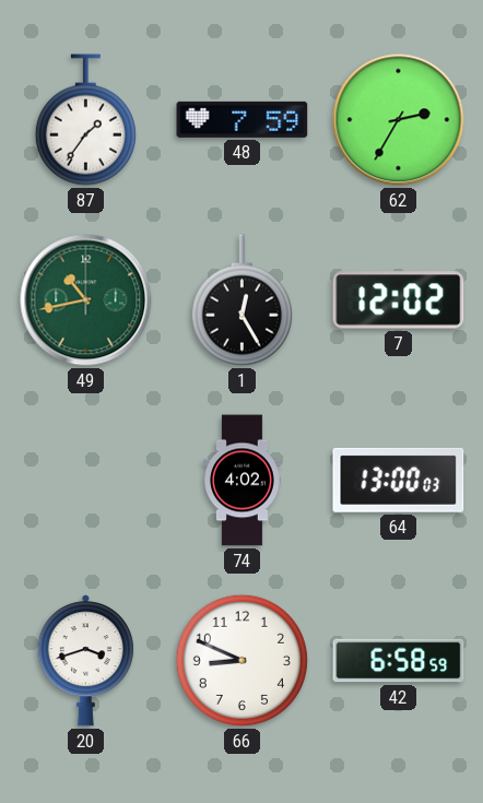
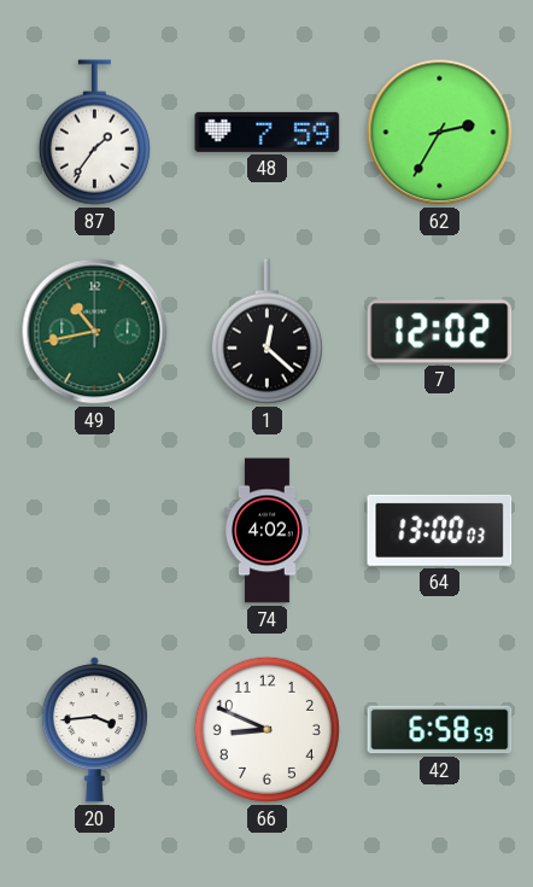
1: 12:25 -> 12:22 (266, 332)
20: 3:42 -> 3:44 (94, 730)
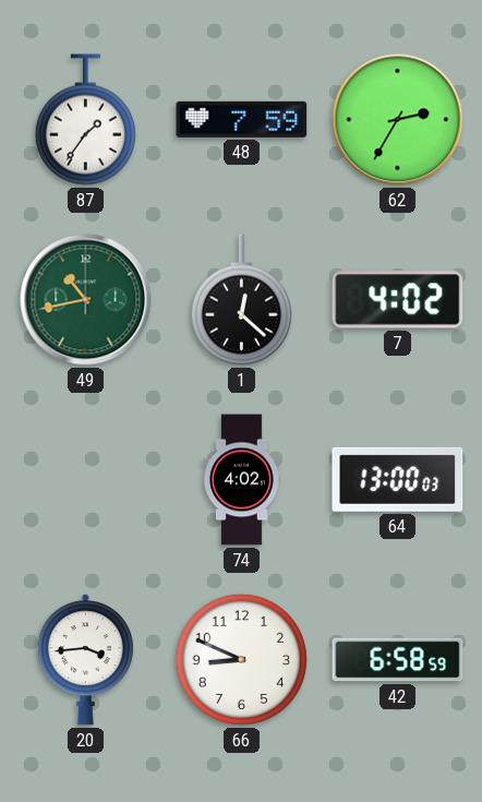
7: 12:02 -> 4:02 (398, 300)
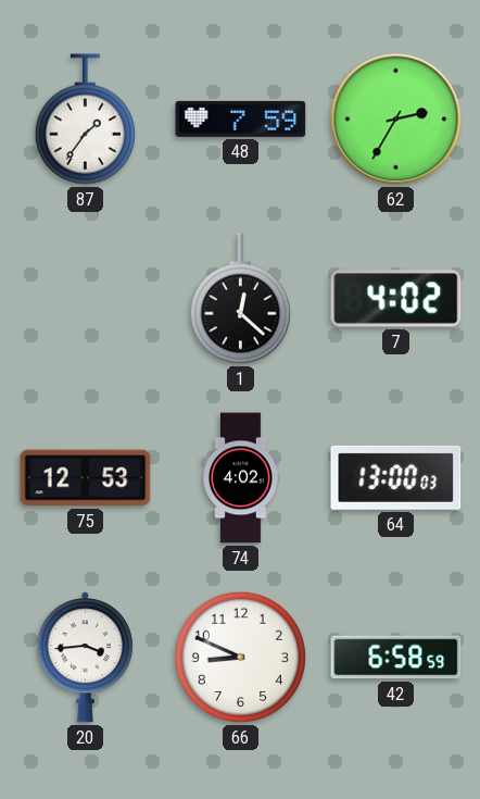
49: 10:43 -> none (86, 300)
75: none -> 12:53 (86, 478)
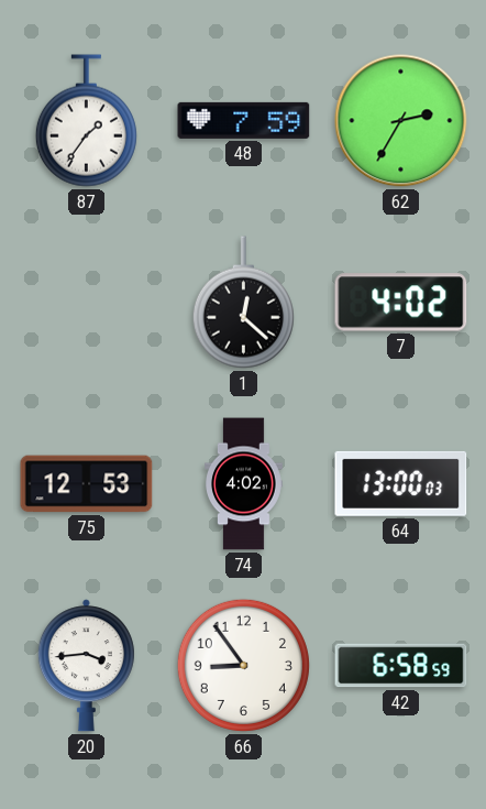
66: 8:49 -> 8:54 (243, 665)
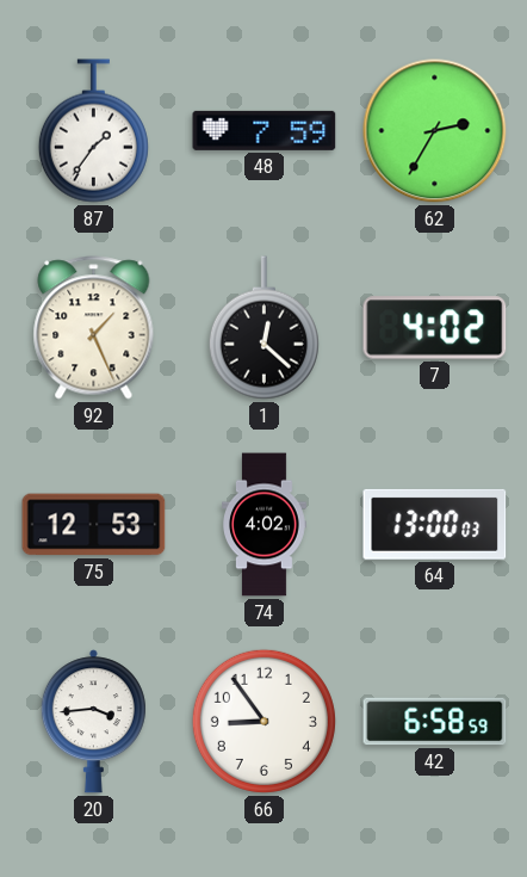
92: none -> 1:26 (94, 328)
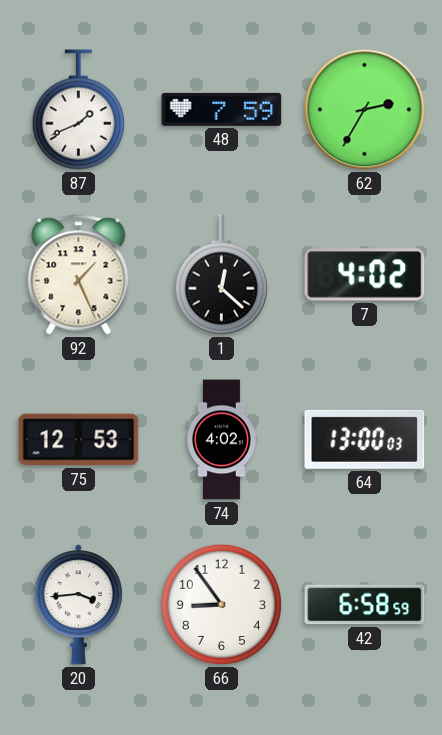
87: 1:36 -> 1:41 (78, 110)
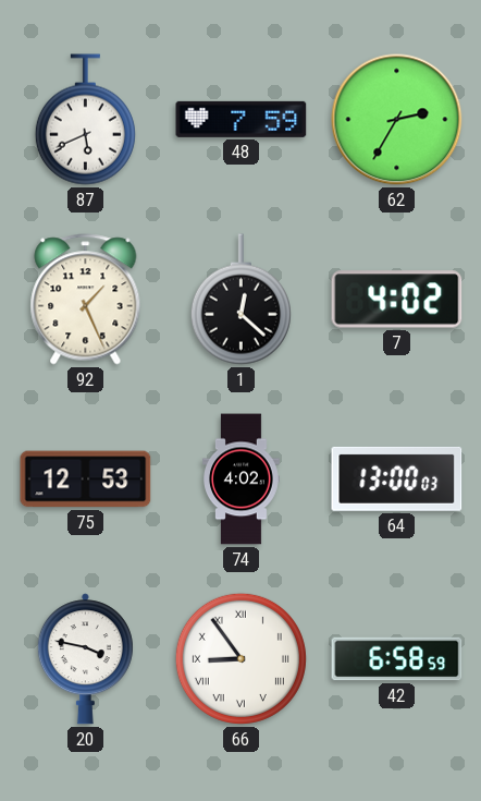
87: 1:41 -> 5:41 (85, 120)
20: 3:44 -> 3:47 (85, 659)
66 numerals: Arabic -> Roman (240, 658)
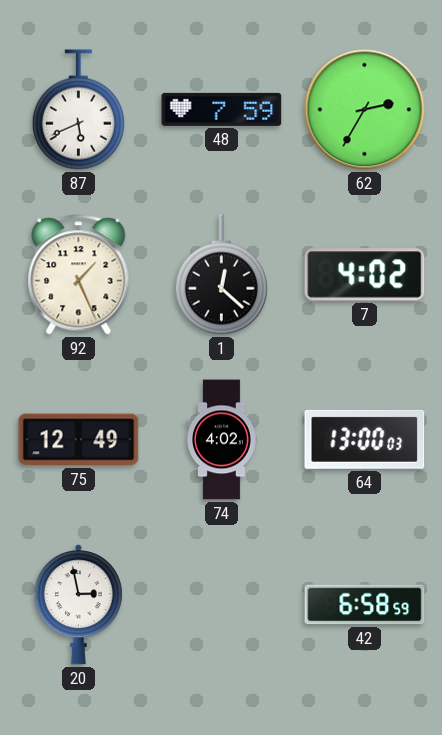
75: 12:53 -> 12:49 (79, 440)
20: 3:47 -> 2:58 (78, 605)
66: 8:54 -> none (240, 658)
